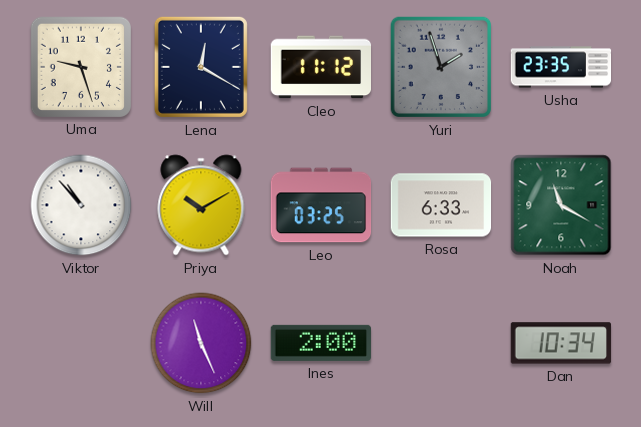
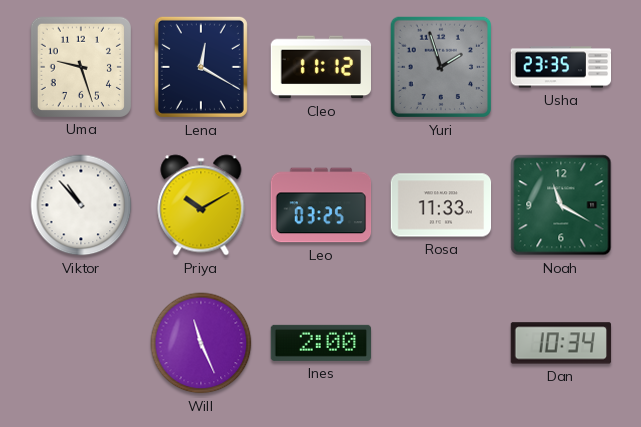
Rosa: 6:33 -> 11:33 (441, 205)
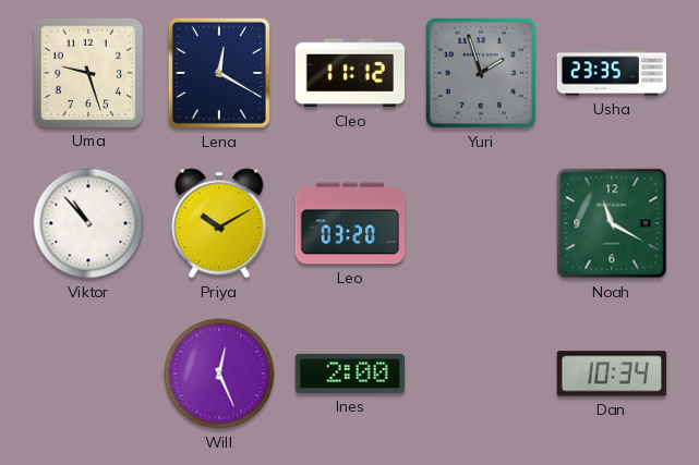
Leo: 03:25 -> 03:20 (350, 223)
Rosa: 11:33 -> none (441, 205)
Will: 11:26 -> 12:26 (219, 374)
